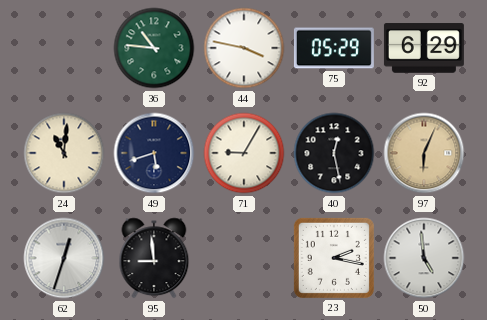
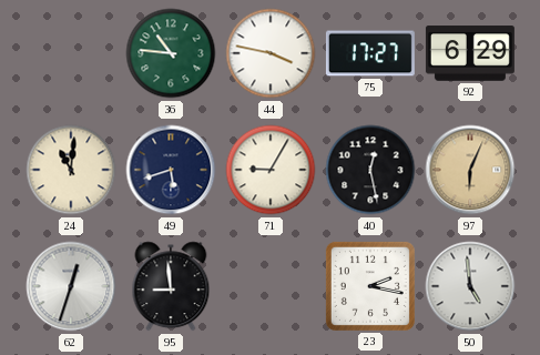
75: 05:29 -> 17:27 (370, 53)
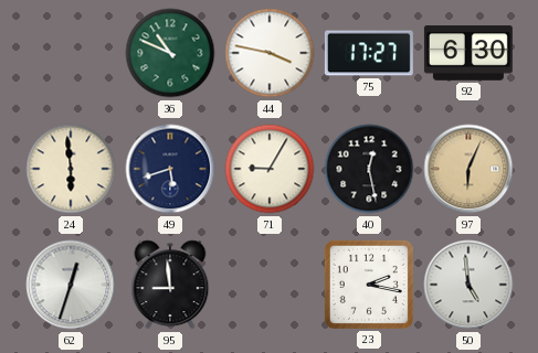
36: 10:46 -> 10:49 (170, 53)
92: 6:29 -> 6:30 (468, 53)
24: 11:01 -> 5:59 (71, 169)
